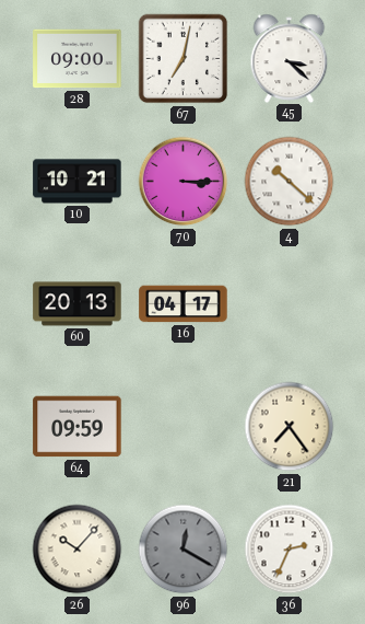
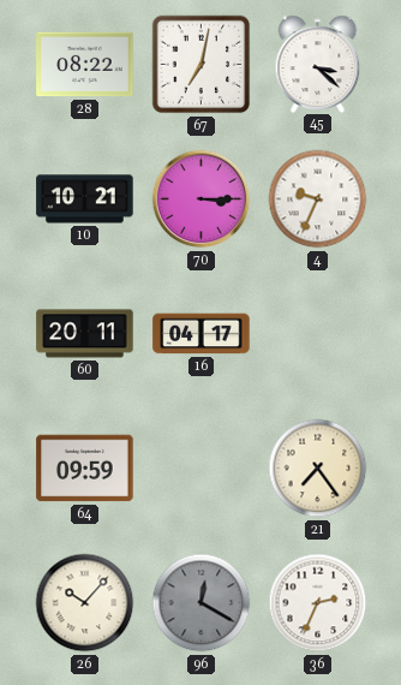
28: 09:00 -> 08:22 (85, 65)
4: 10:22 -> 9:34 (318, 199)
60: 20:13 -> 20:11 (85, 334)
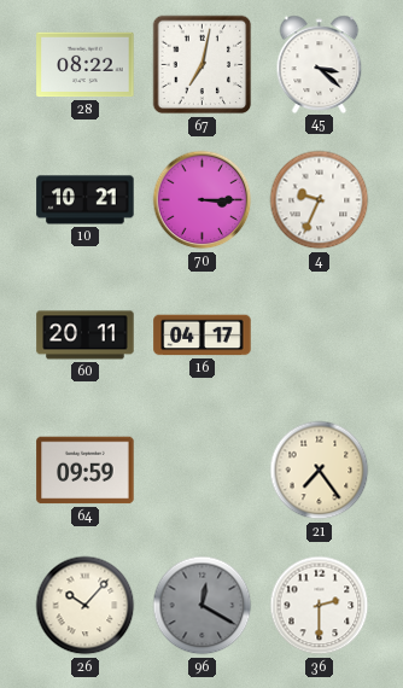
36: 2:34 -> 2:30 (320, 606)
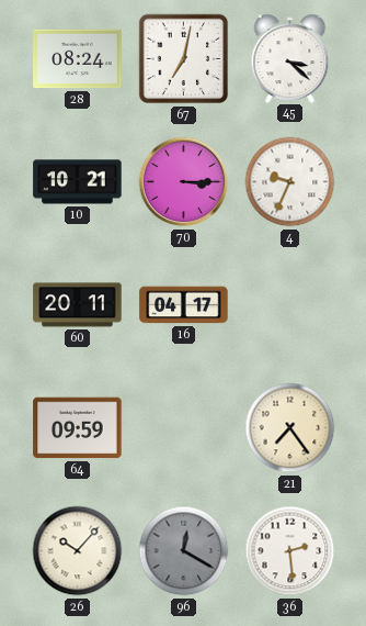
28: 08:22 -> 08:24 (78, 59)
36: 2:30 -> 2:29 (290, 551)
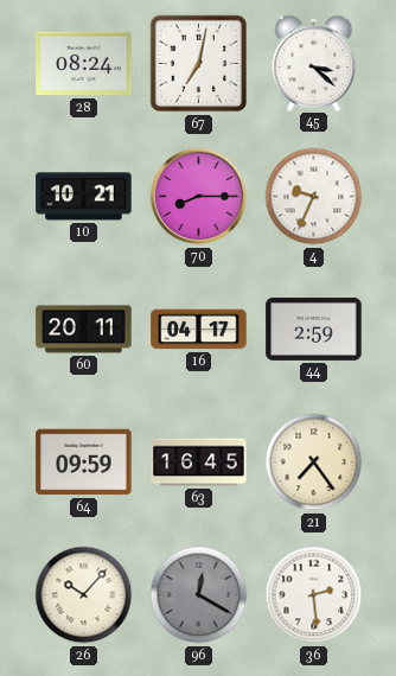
70: 3:15 -> 8:15 (199, 197)
44: none -> 2:59 (314, 329)
63: none -> 16:45 (199, 463)
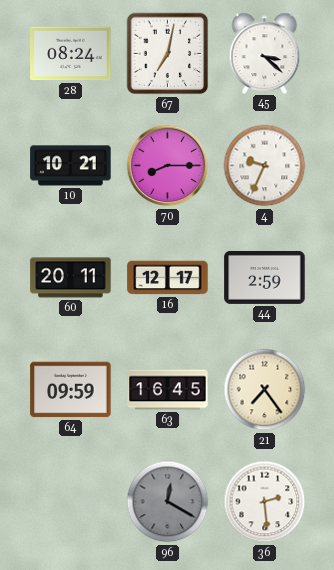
16: 04:17 -> 12:17 (168, 278)
26: 10:07 -> none (84, 595)
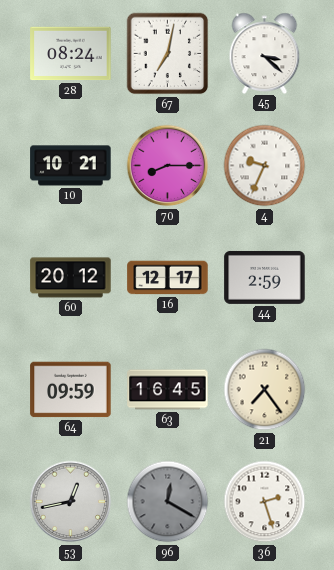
60: 20:11 -> 20:12 (71, 278)
53: none -> 12:43 (71, 502)
36: 2:29 -> 2:27 (265, 502)
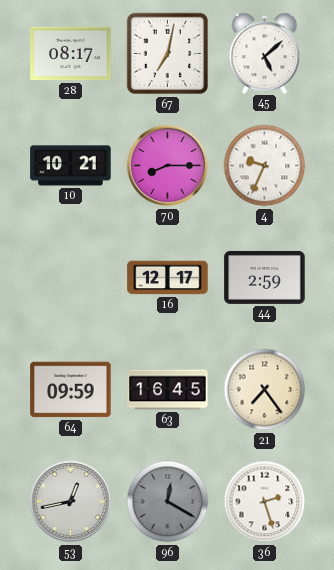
28: 08:24 -> 08:17 (71, 54)
45: 3:22 -> 5:08 (265, 53)
60: 20:12 -> none (71, 278)
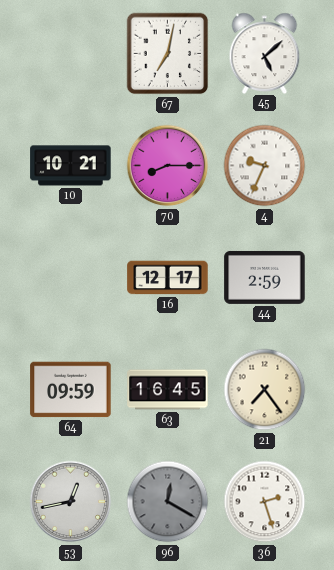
28: 08:17 -> none (71, 54)
